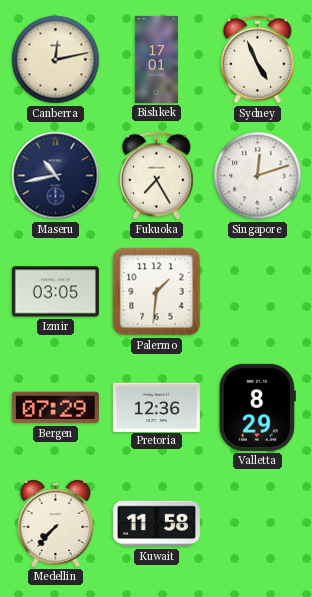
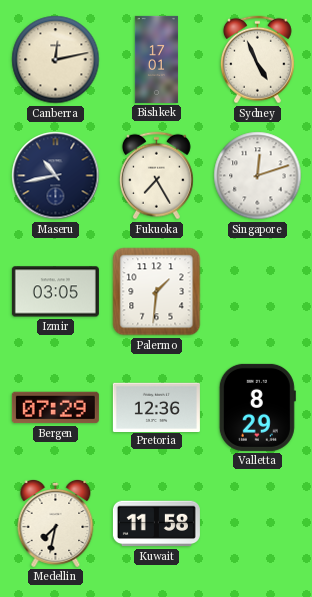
Medellin: 7:37 -> 7:32 (56, 523)
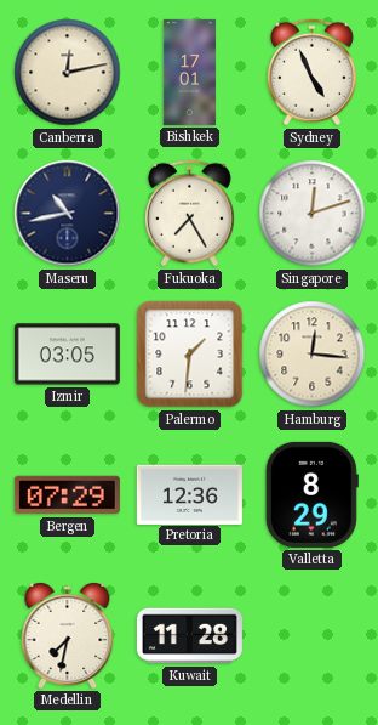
Hamburg: none -> 12:16 (313, 355)
Kuwait: 11:58 -> 11:28 (189, 636)
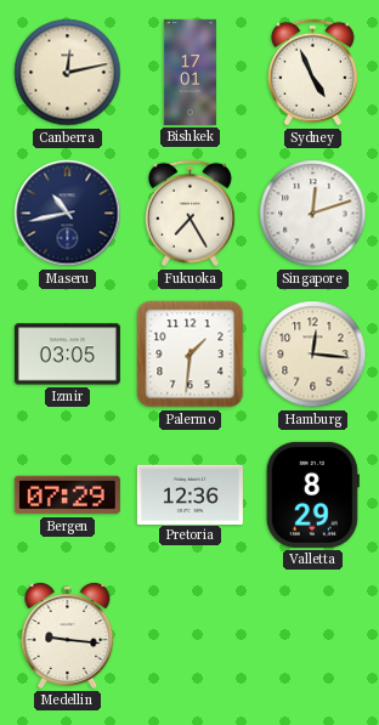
Medellin: 7:32 -> 9:16 (68, 635)
Kuwait: 11:28 -> none (189, 636)
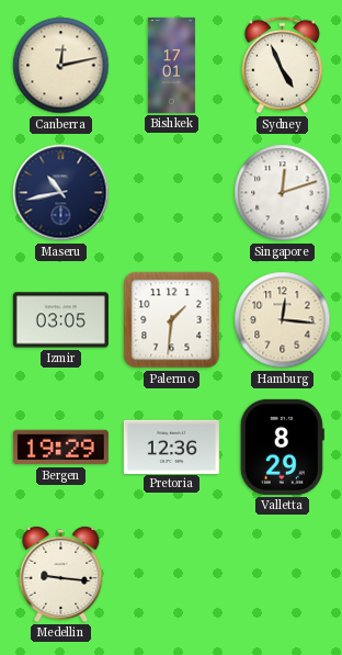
Fukuoka: 7:25 -> none (189, 214)
Bergen: 07:29 -> 19:29 (60, 448)
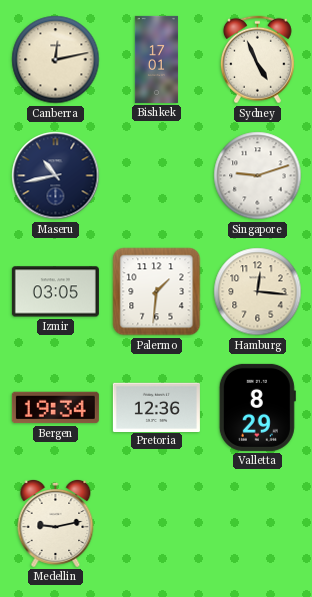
Singapore: 12:12 -> 9:12 (258, 176)
Bergen: 19:29 -> 19:34 (55, 408)
Medellin: 9:16 -> 9:13 (56, 523)
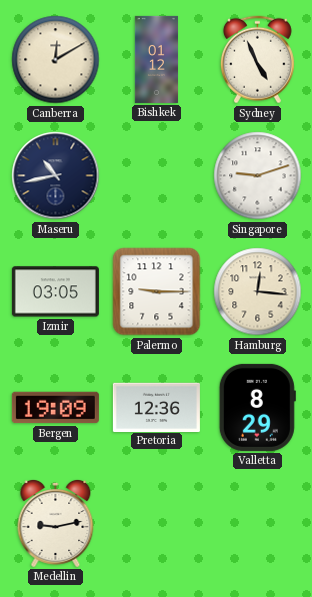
Canberra: 12:13 -> 12:10 (56, 60)
Bishkek: 17:01 -> 01:12 (156, 59)
Palermo: 1:31 -> 9:15 (157, 292)
Bergen: 19:34 -> 19:09 (55, 408)
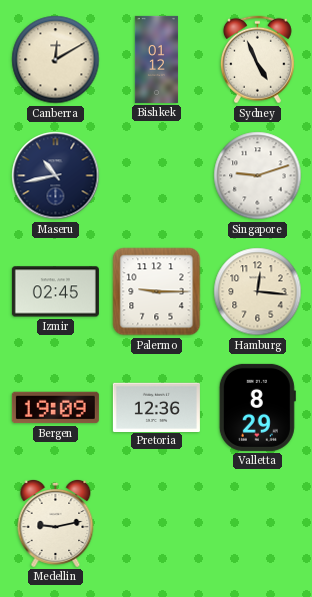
Izmir: 03:05 -> 02:45 (55, 292)
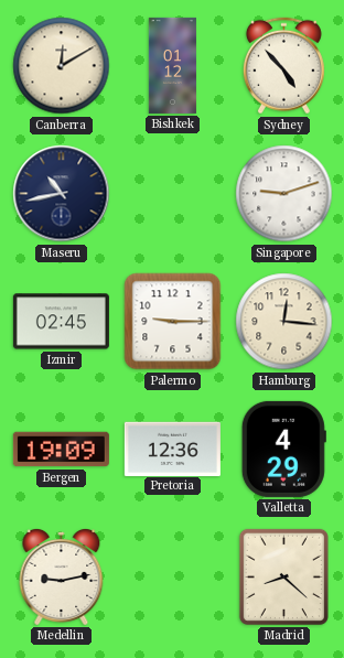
Sydney: 4:56 -> 4:53 (283, 66)
Valletta: 8:29 -> 4:29 (283, 449)
Madrid: none -> 8:22 (283, 576)
